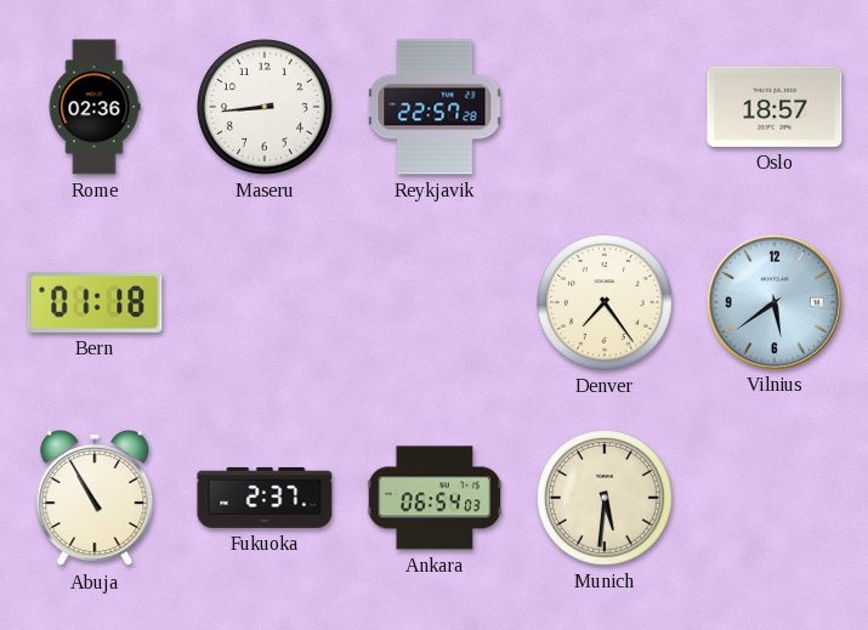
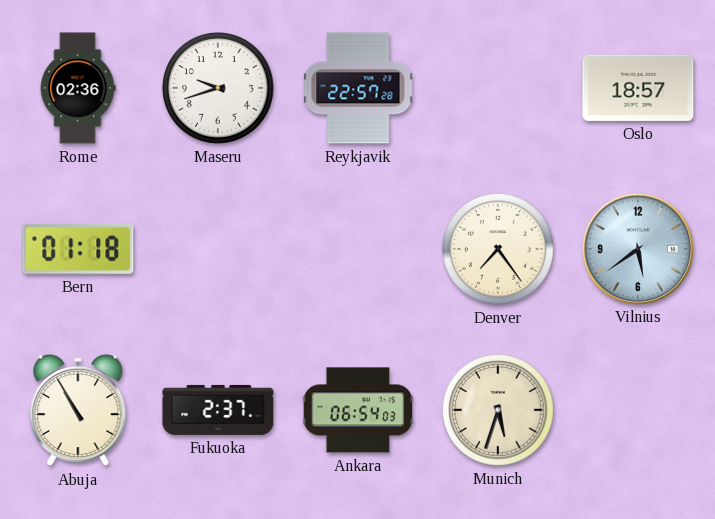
Maseru: 8:44 -> 9:42 (219, 89)
Munich: 5:31 -> 5:33 (499, 411)
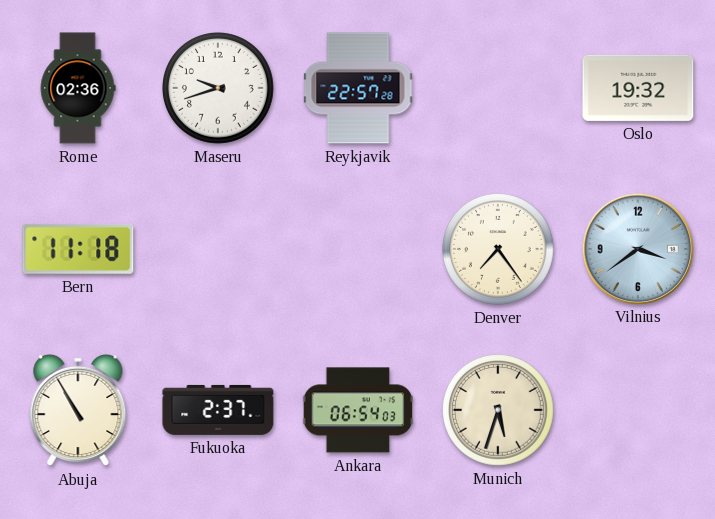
Oslo: 18:57 -> 19:32 (638, 88)
Bern: 01:18 -> 11:18 (78, 249)
Vilnius: 5:39 -> 3:39 (637, 248)
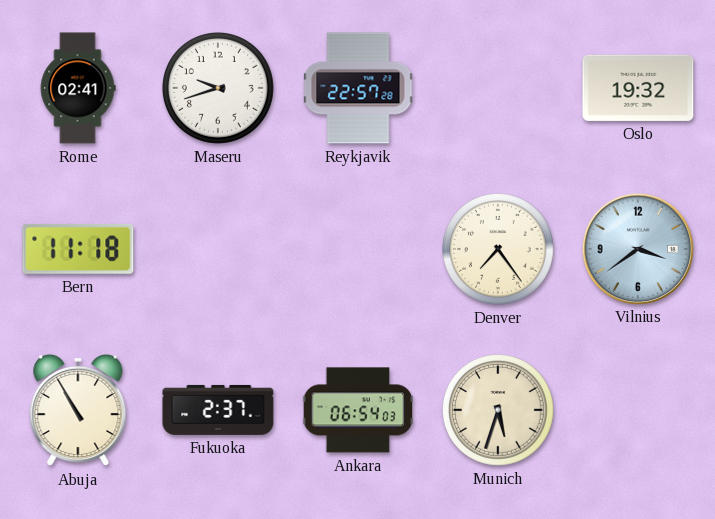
Rome: 02:36 -> 02:41 (78, 88)
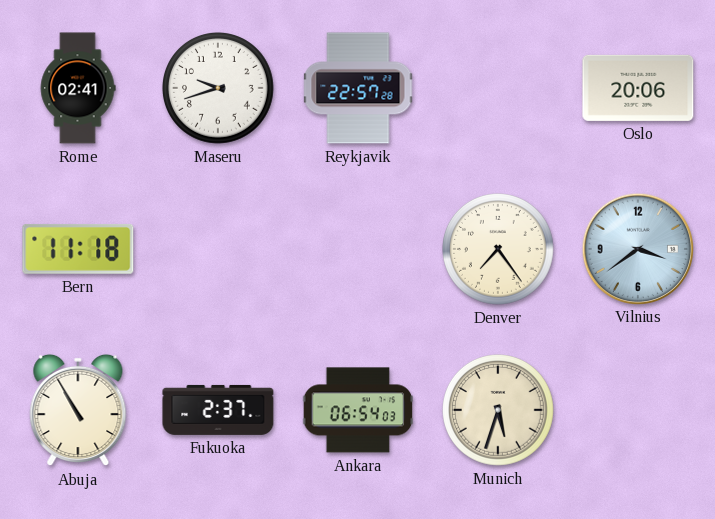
Oslo: 19:32 -> 20:06 (638, 88)
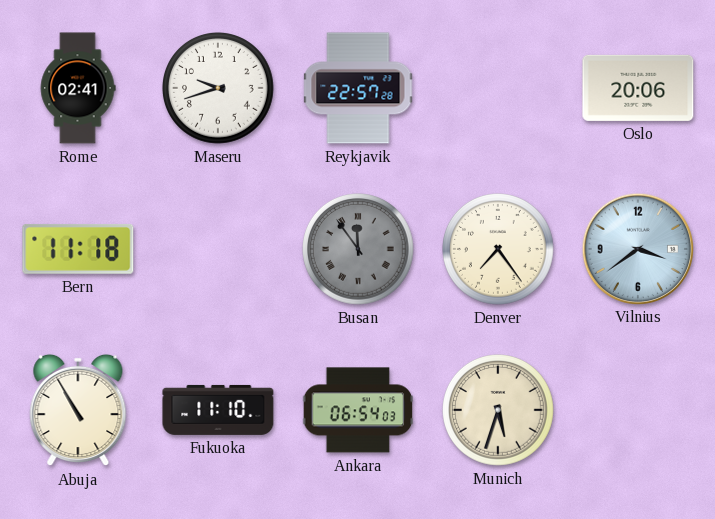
Busan: none -> 11:54 (359, 250)
Fukuoka: 2:37 -> 11:10 (218, 410)
